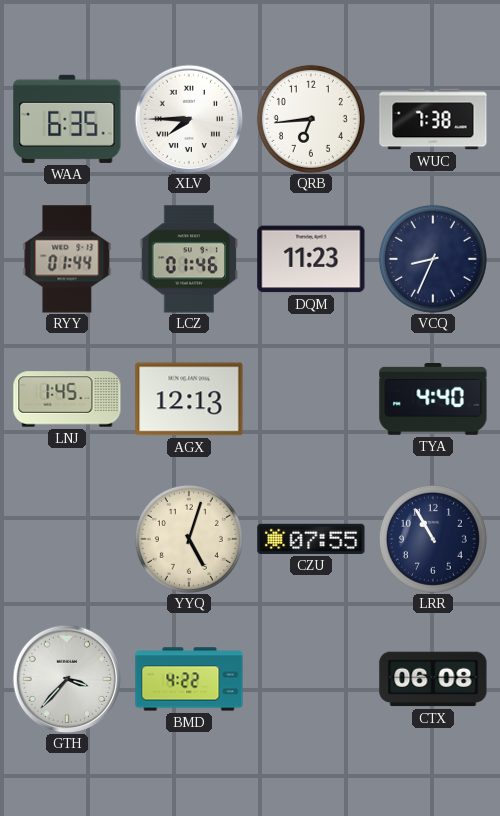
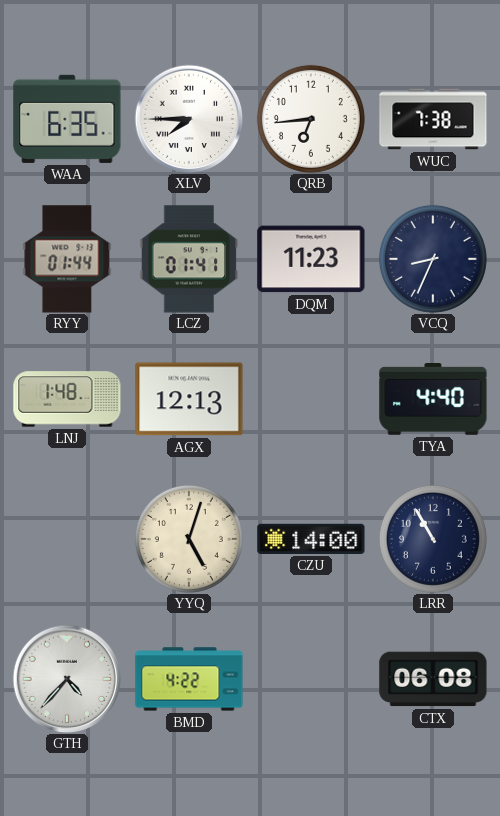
LCZ: 01:46 -> 01:41 (189, 259)
LNJ: 1:45 -> 1:48 (67, 399)
CZU: 07:55 -> 14:00 (311, 539)
GTH: 3:37 -> 4:37 (67, 679)
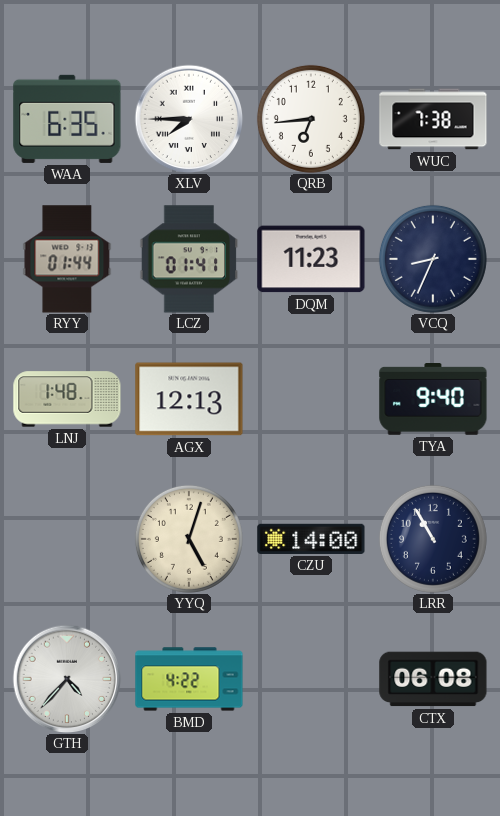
TYA: 4:40 -> 9:40 (433, 400)
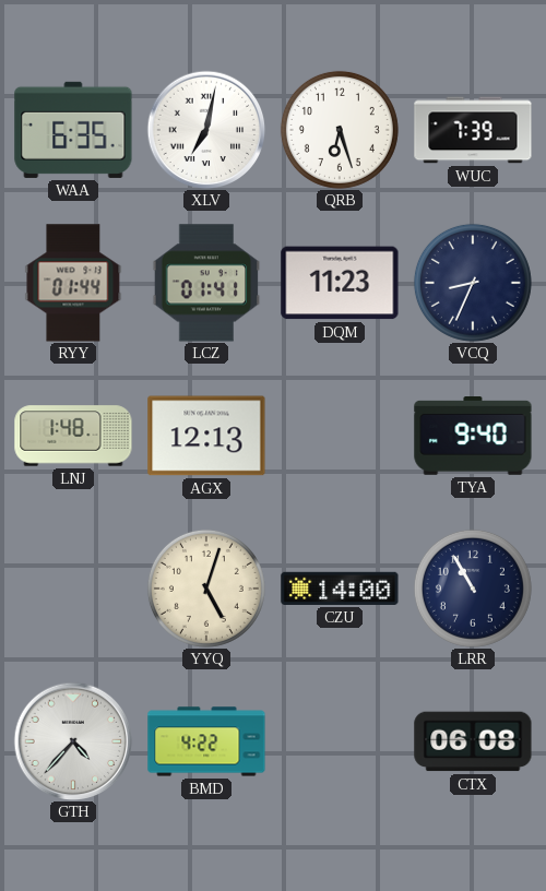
XLV: 7:45 -> 7:02 (206, 130)
QRB: 6:44 -> 6:27 (340, 130)
WUC: 7:38 -> 7:39 (473, 130)
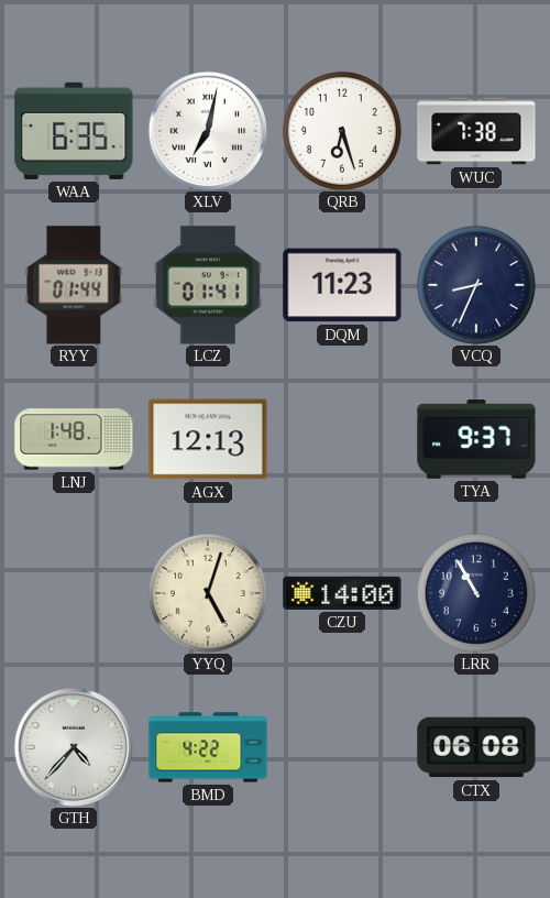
WUC: 7:39 -> 7:38 (476, 131)
TYA: 9:40 -> 9:37 (476, 440)
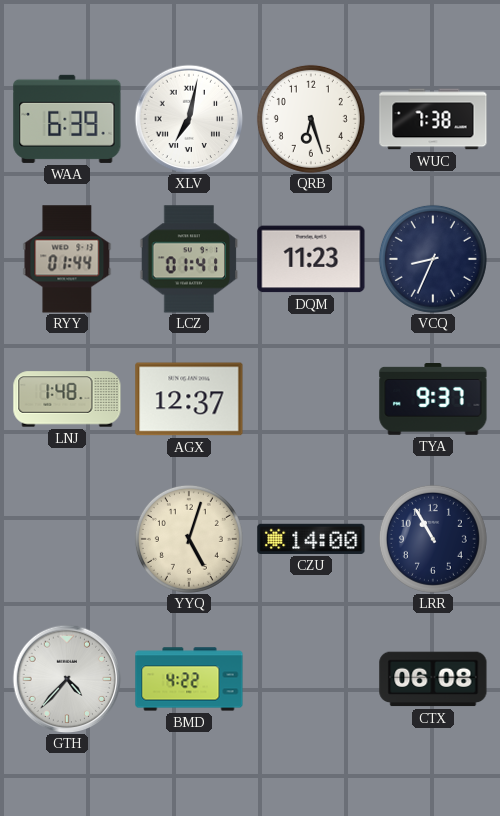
WAA: 6:35 -> 6:39 (67, 119)
AGX: 12:13 -> 12:37 (189, 399)
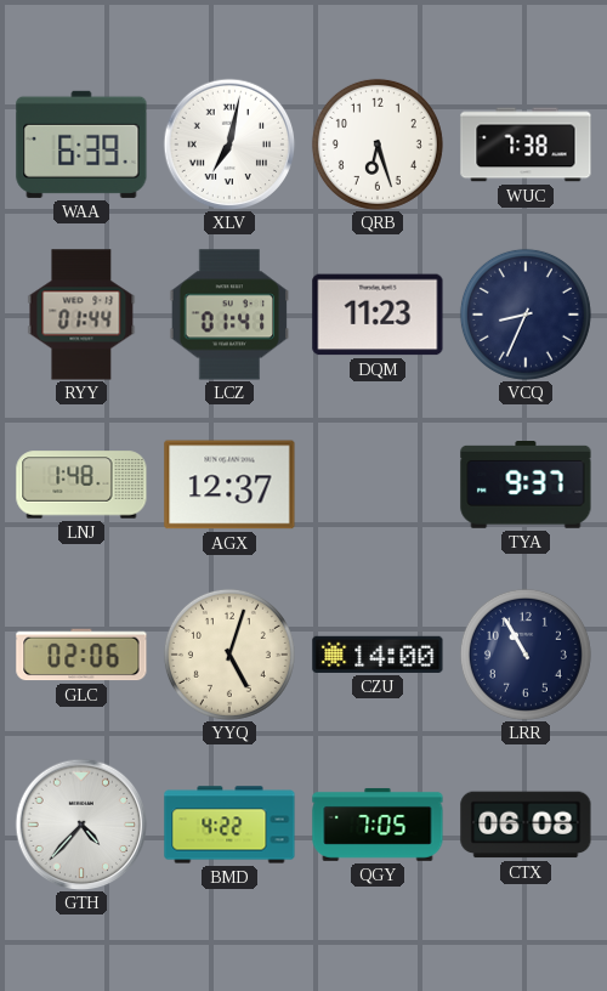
GLC: none -> 02:06 (81, 655)
QGY: none -> 7:05 (378, 825)
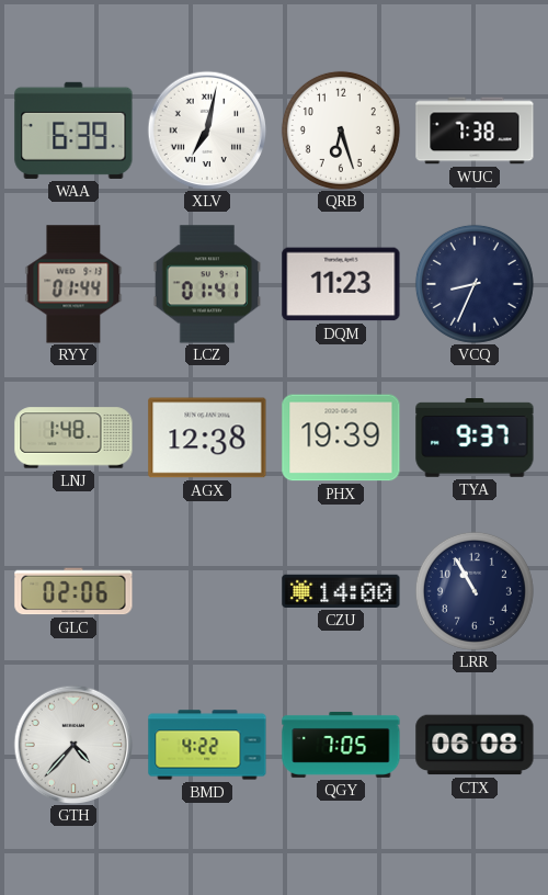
AGX: 12:37 -> 12:38 (207, 438)
PHX: none -> 19:39 (341, 438)
YYQ: 5:03 -> none (229, 655)
